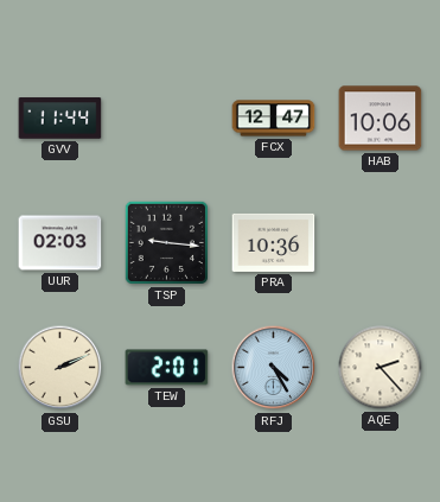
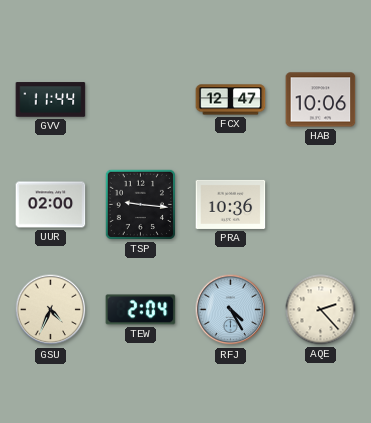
UUR: 02:03 -> 02:00 (51, 205)
GSU: 2:11 -> 4:34 (51, 310)
TEW: 2:01 -> 2:04 (141, 310)
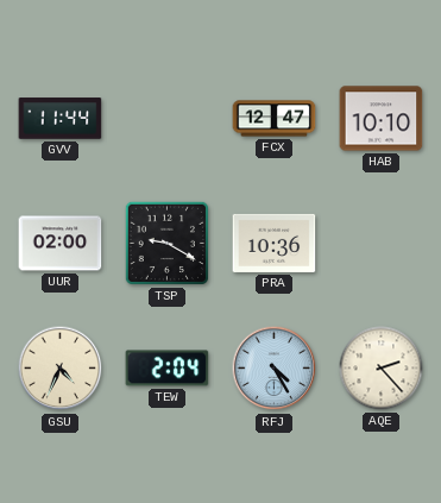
HAB: 10:06 -> 10:10 (382, 119)
TSP: 9:16 -> 9:20 (166, 243)
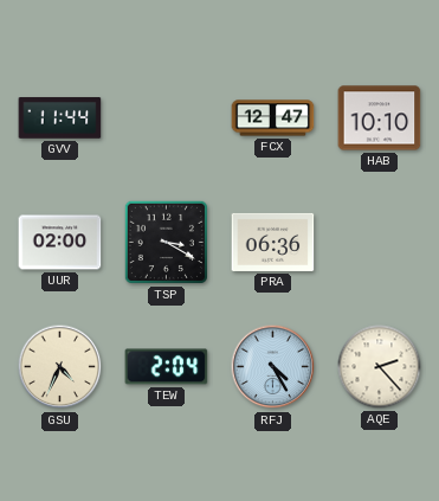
TSP: 9:20 -> 3:20 (166, 242)
PRA: 10:36 -> 06:36 (273, 242)
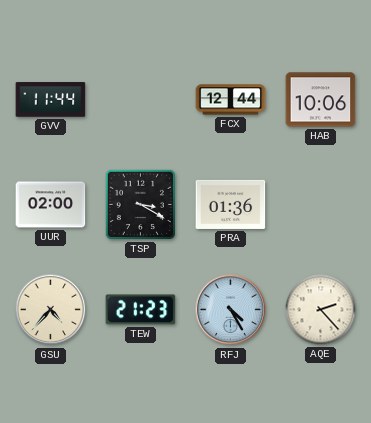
FCX: 12:47 -> 12:44 (231, 100)
HAB: 10:10 -> 10:06 (321, 100)
PRA: 06:36 -> 01:36 (231, 204)
GSU: 4:34 -> 4:37 (51, 310)
TEW: 2:04 -> 21:23 (141, 310)
